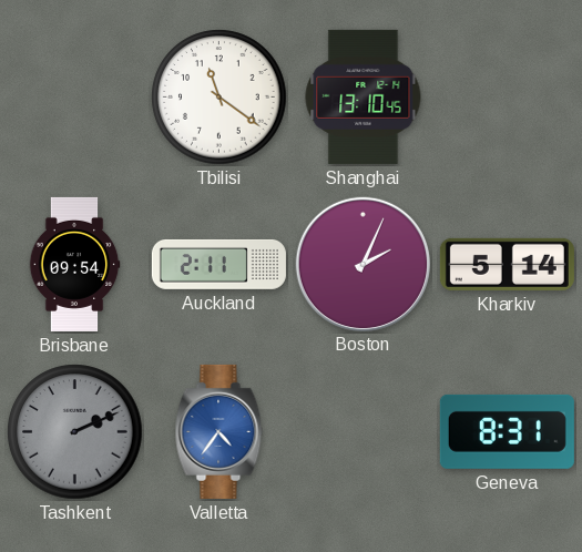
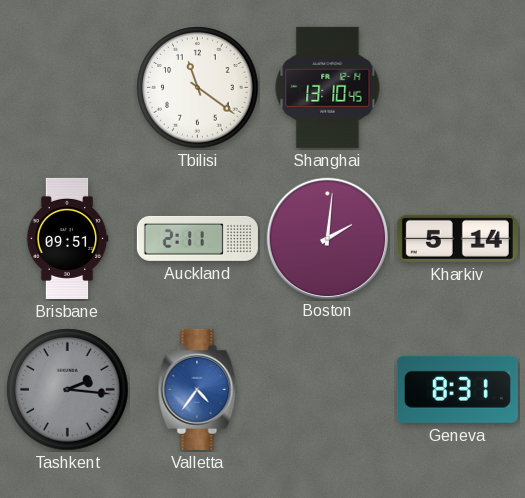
Brisbane: 09:54 -> 09:51 (67, 238)
Boston: 2:04 -> 2:01 (327, 238)
Tashkent: 2:11 -> 2:16 (68, 390)
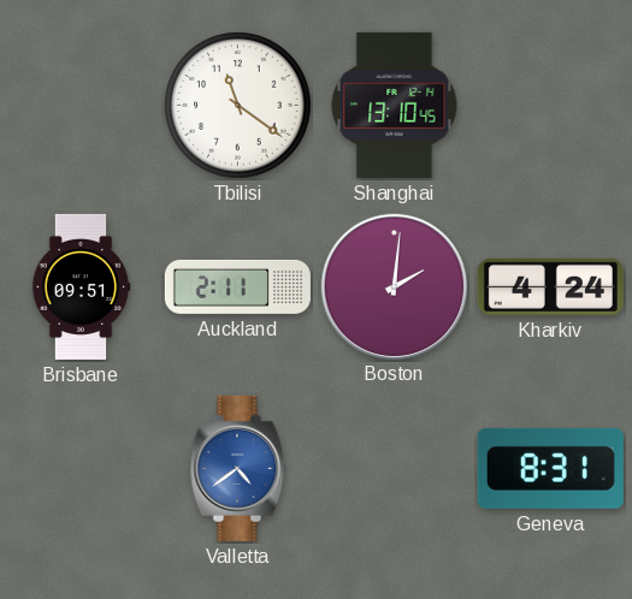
Kharkiv: 5:14 -> 4:24 (550, 286)
Tashkent: 2:16 -> none (68, 390)
Valletta: 4:36 -> 4:39 (238, 468)
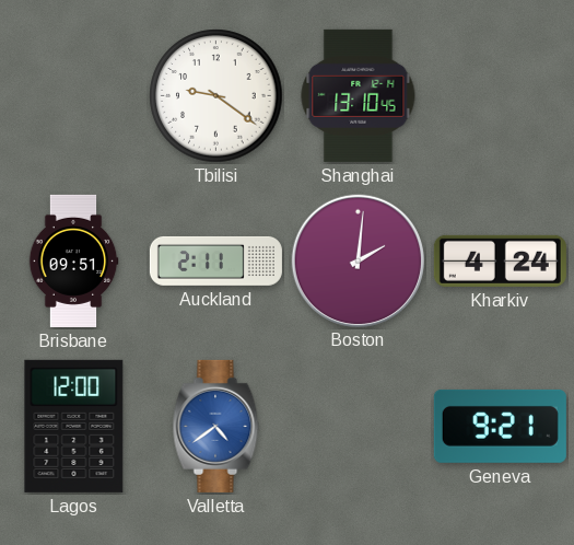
Tbilisi: 11:21 -> 9:21 (216, 96)
Lagos: none -> 12:00 (74, 426)
Geneva: 8:31 -> 9:21 (500, 426)
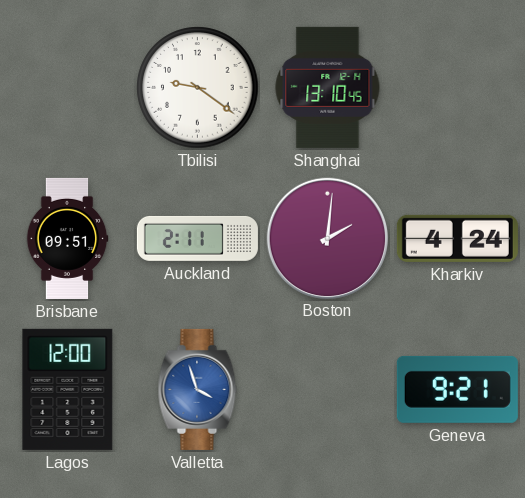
Valletta: 4:39 -> 3:57 (198, 389)
